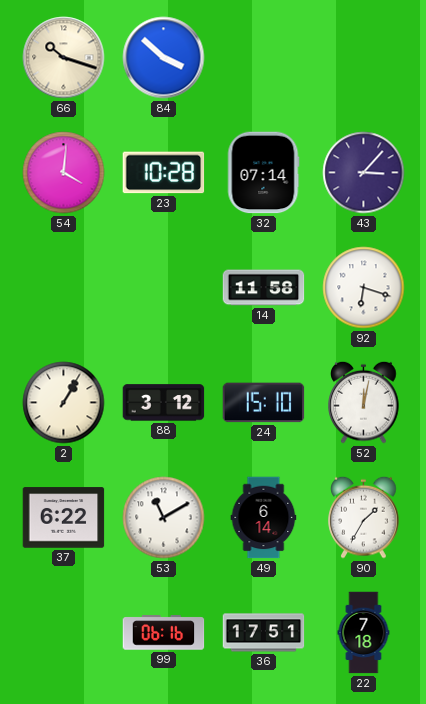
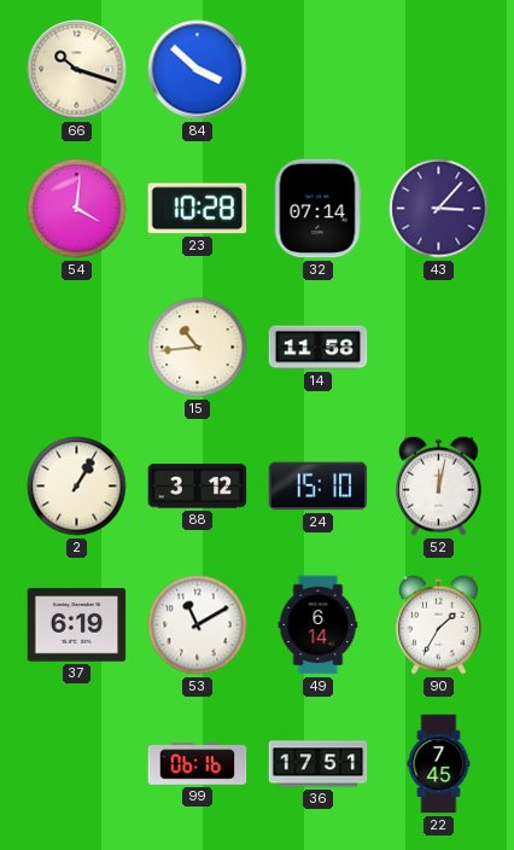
15: none -> 10:44 (198, 348)
92: 6:18 -> none (364, 288)
37: 6:22 -> 6:19 (77, 625)
22: 7:18 -> 7:45 (439, 764)
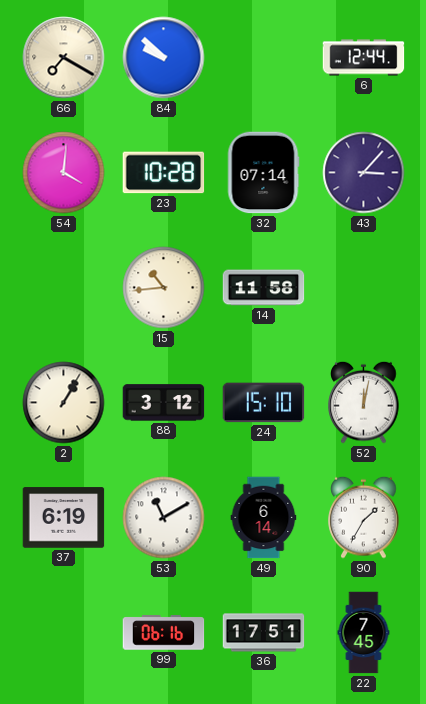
66: 10:18 -> 7:20 (64, 58)
84: 3:52 -> 9:52 (164, 58)
6: none -> 12:44 (364, 58)
